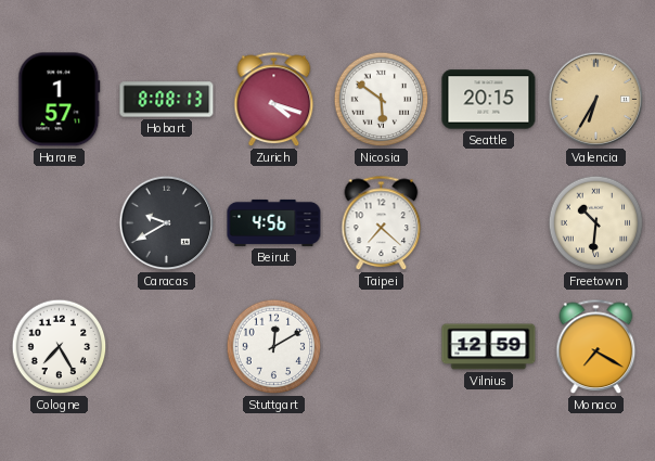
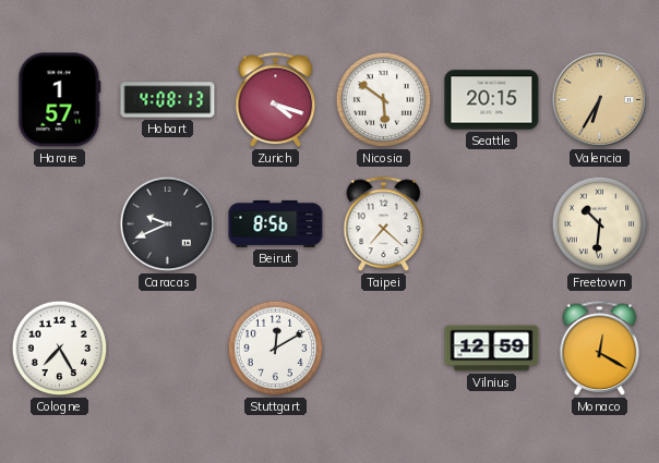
Hobart: 8:08 -> 4:08 (168, 100)
Caracas: 9:40 -> 9:41 (168, 224)
Beirut: 4:56 -> 8:56 (276, 223)
Monaco: 7:20 -> 12:20 (600, 349)
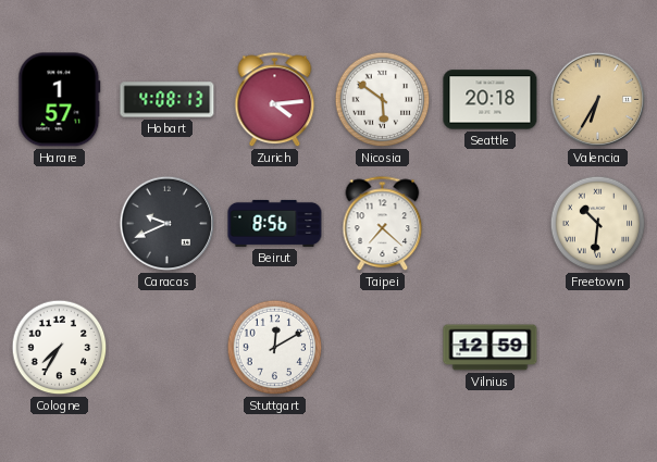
Zurich: 4:18 -> 4:14 (275, 100)
Seattle: 20:15 -> 20:18 (491, 100)
Cologne: 7:25 -> 7:35 (60, 348)
Monaco: 12:20 -> none (600, 349)
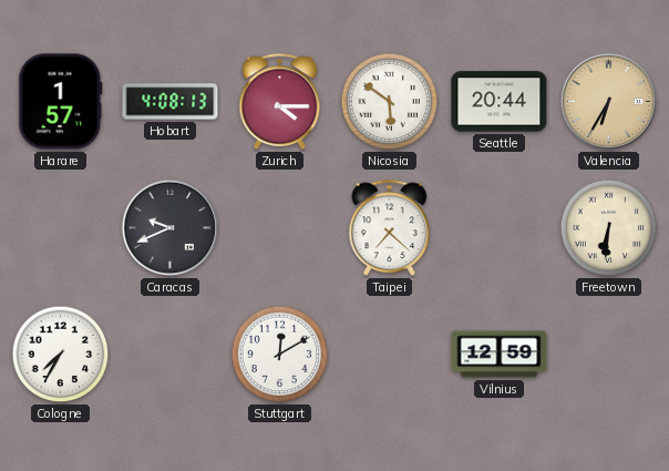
Zurich: 4:14 -> 4:15 (280, 102)
Seattle: 20:18 -> 20:44 (500, 102)
Beirut: 8:56 -> none (275, 223)
Freetown: 10:31 -> 6:31 (609, 228)
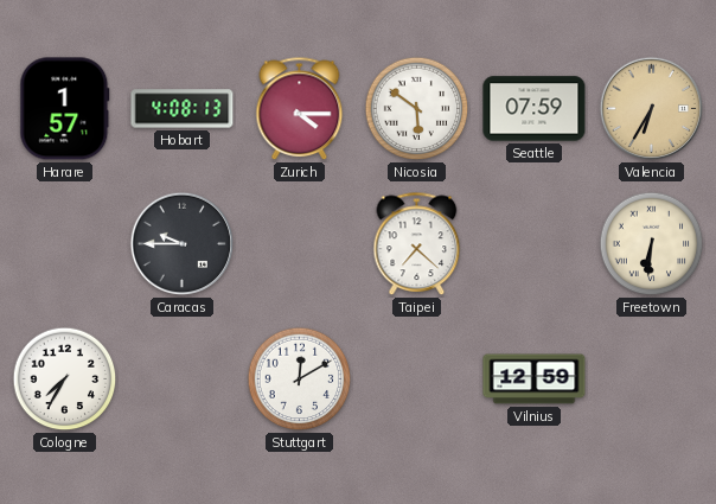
Seattle: 20:44 -> 07:59 (535, 109)
Caracas: 9:41 -> 9:45 (183, 244)
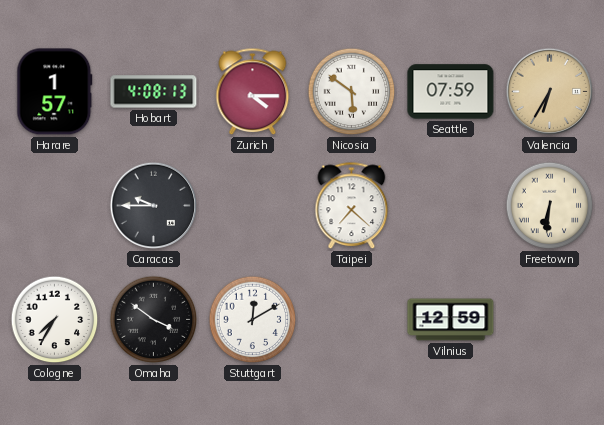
Omaha: none -> 3:51 (154, 320)
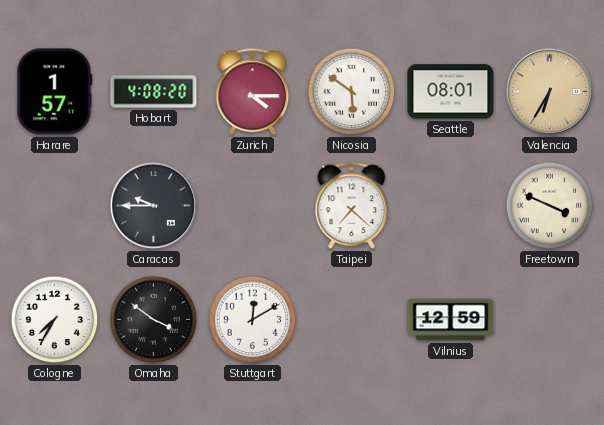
Hobart: 4:08:13 -> 4:08:20 (154, 92)
Seattle: 07:59 -> 08:01 (451, 92)
Freetown: 6:31 -> 3:49 (550, 206)
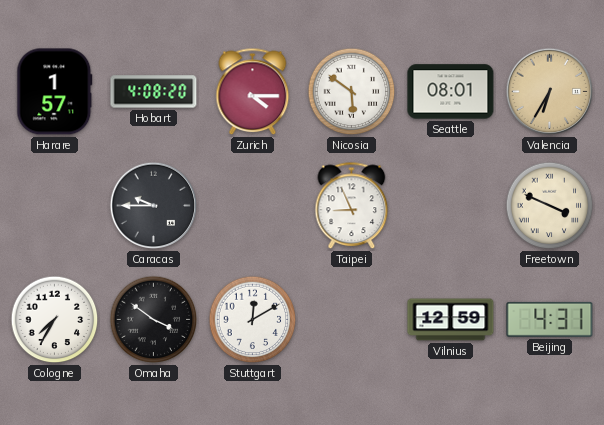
Taipei: 7:22 -> 8:56 (352, 206)
Beijing: none -> 4:31 (550, 319)
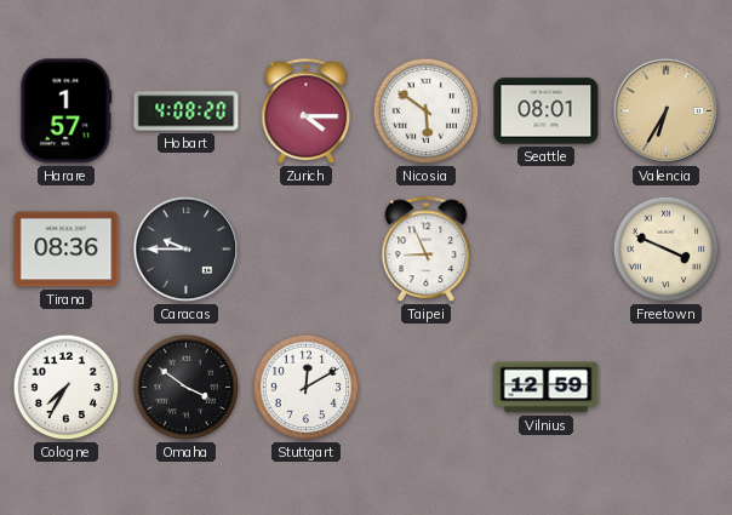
Tirana: none -> 08:36 (67, 250)
Beijing: 4:31 -> none (550, 319)
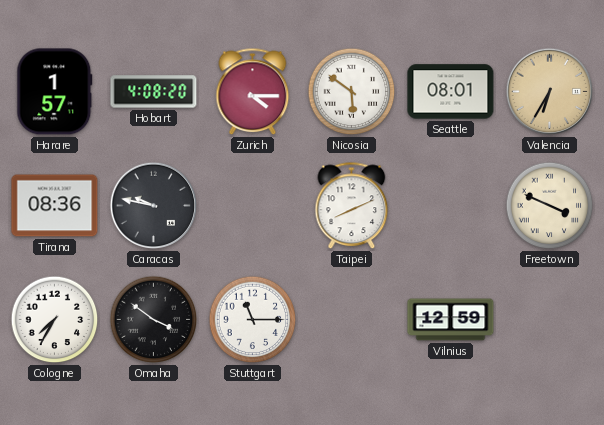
Caracas: 9:45 -> 9:47 (154, 206)
Taipei: 8:56 -> 8:11 (352, 206)
Stuttgart: 12:10 -> 11:15 (253, 320)
